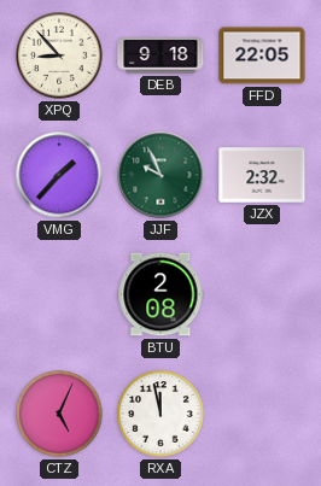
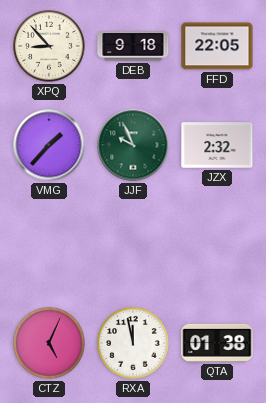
BTU: 2:08 -> none (160, 294)
QTA: none -> 01:38 (217, 343)
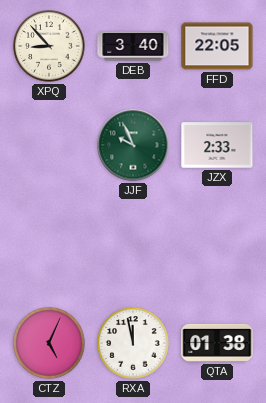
DEB: 9:18 -> 3:40 (133, 46)
VMG: 1:37 -> none (49, 145)
JZX: 2:32 -> 2:33 (217, 145)
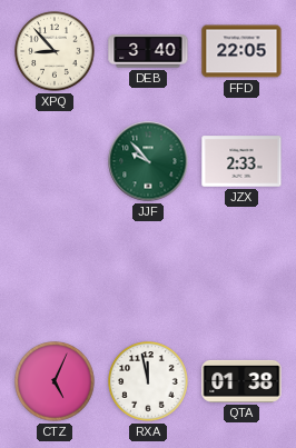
JJF: 9:56 -> 9:53 (148, 161)
